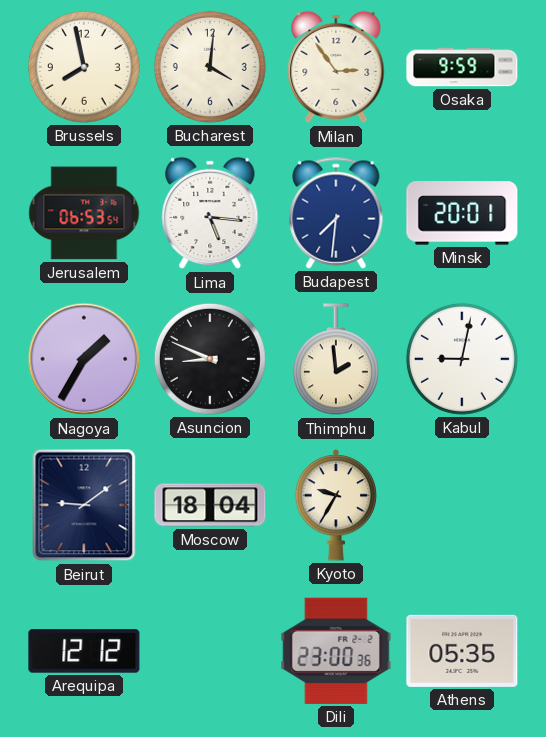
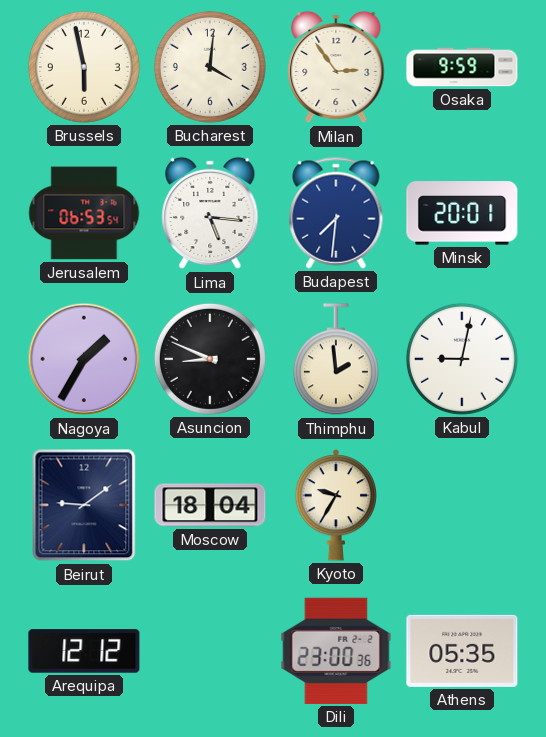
Brussels: 7:58 -> 5:58 (84, 67)
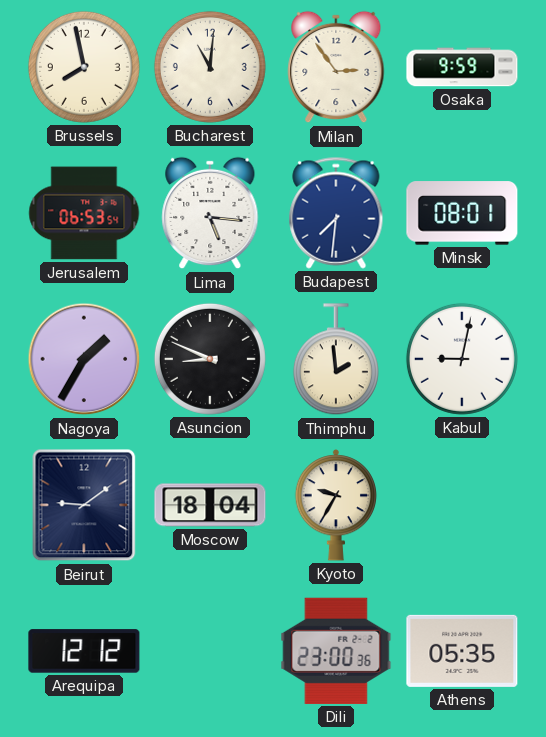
Brussels: 5:58 -> 7:58 (84, 67)
Bucharest: 4:01 -> 11:01 (210, 67)
Minsk: 20:01 -> 08:01 (462, 213)
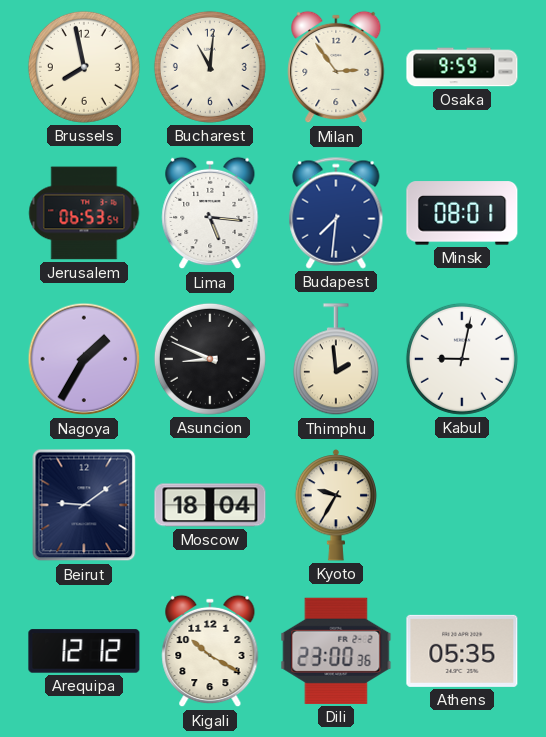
Kigali: none -> 10:20 (210, 651)
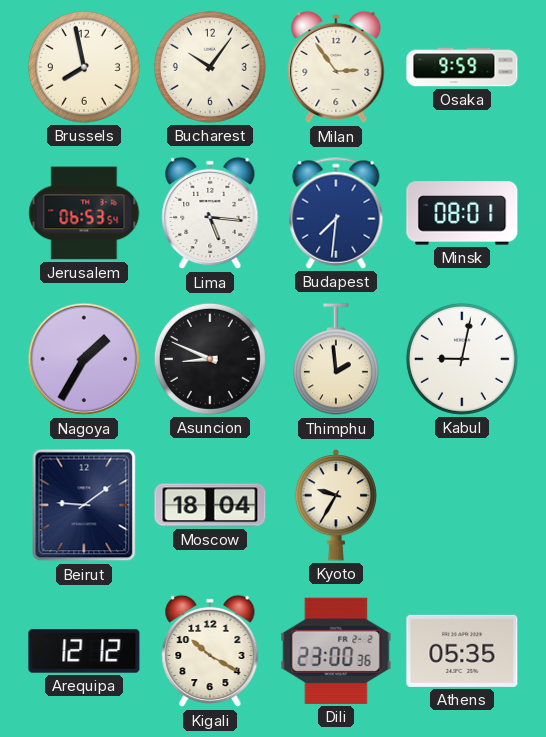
Bucharest: 11:01 -> 10:06 (210, 67)
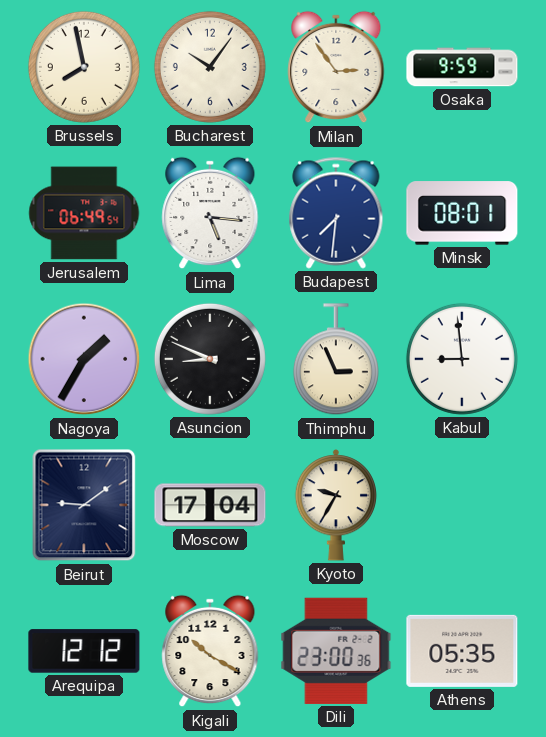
Jerusalem: 06:53 -> 06:49 (84, 213)
Thimphu: 1:59 -> 2:56 (336, 360)
Kabul: 9:02 -> 8:59 (462, 359)
Moscow: 18:04 -> 17:04 (210, 505)
